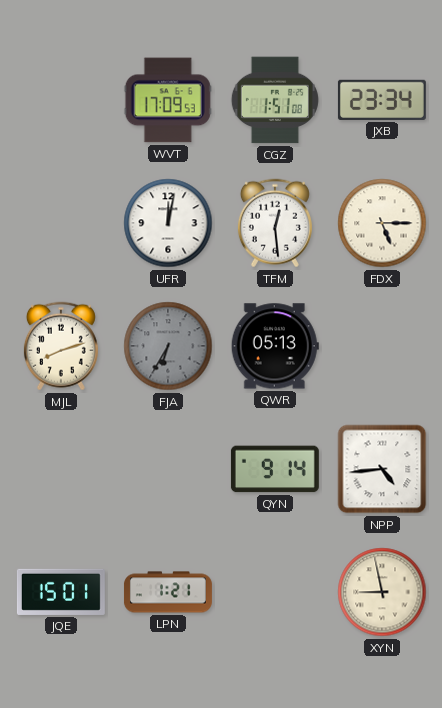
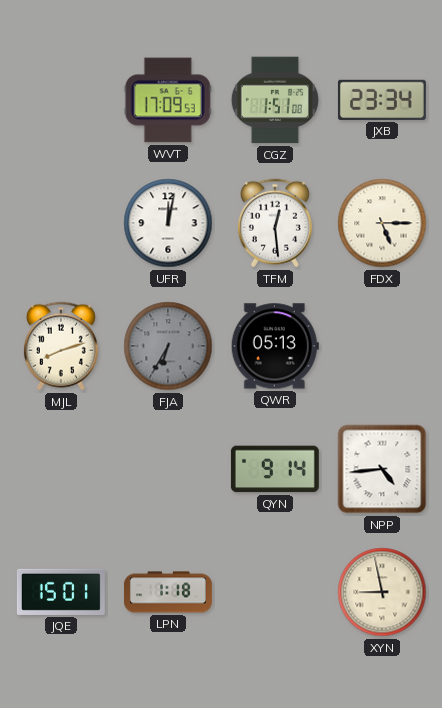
LPN: 1:21 -> 1:18 (168, 592)
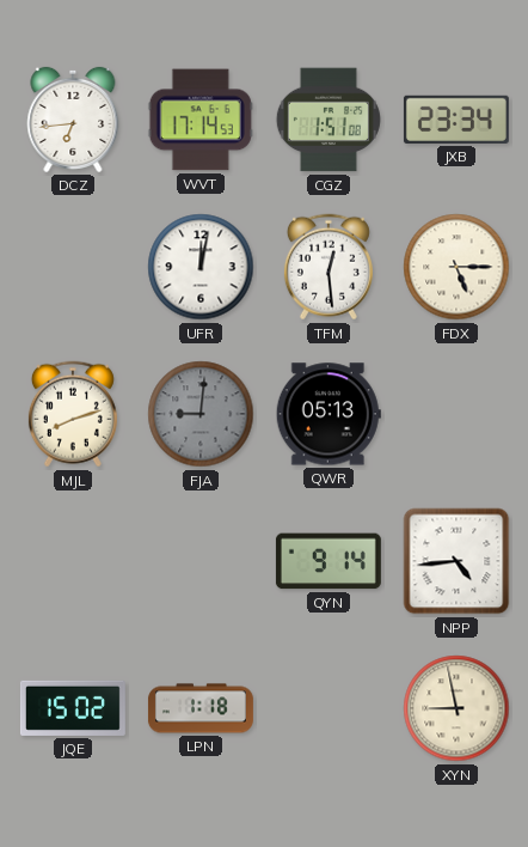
DCZ: none -> 6:44 (73, 120)
WVT: 17:09 -> 17:14 (201, 120)
FJA: 6:35 -> 9:01 (201, 414)
JQE: 15:01 -> 15:02 (73, 708)
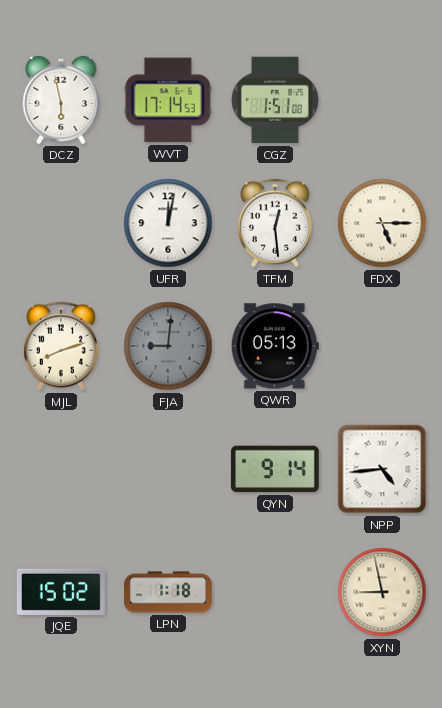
DCZ: 6:44 -> 5:58 (61, 100)
JXB: 23:34 -> none (456, 120)
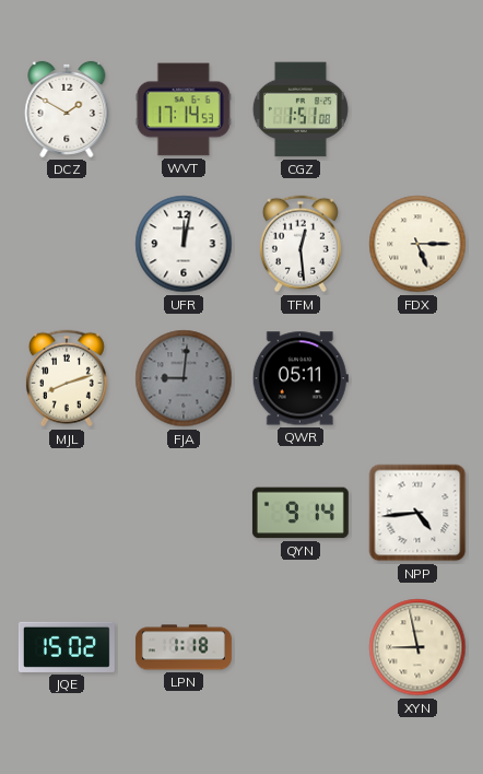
DCZ: 5:58 -> 1:50 (67, 109)
QWR: 05:13 -> 05:11 (301, 378)
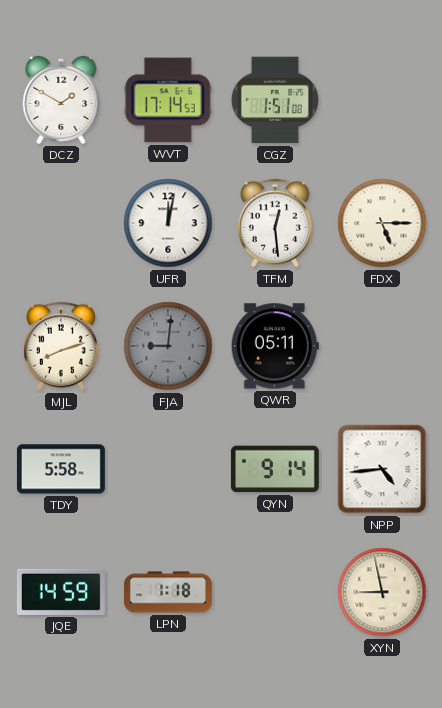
TDY: none -> 5:58 (61, 469)
JQE: 15:02 -> 14:59 (61, 592)
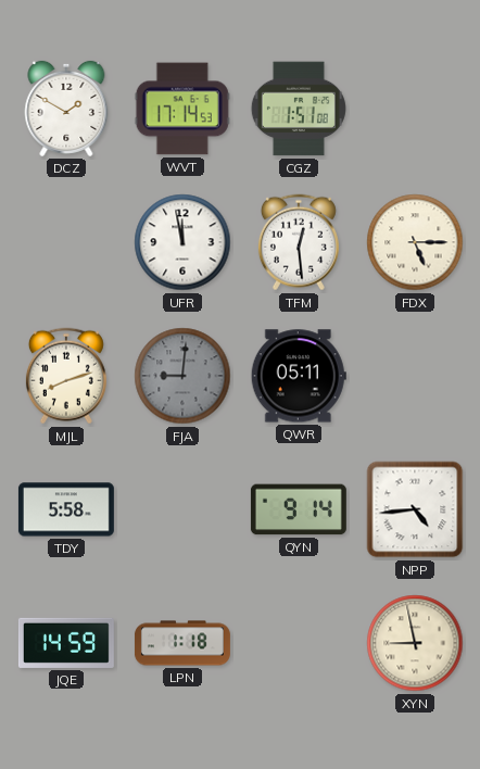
UFR: 12:02 -> 11:58 (182, 242)
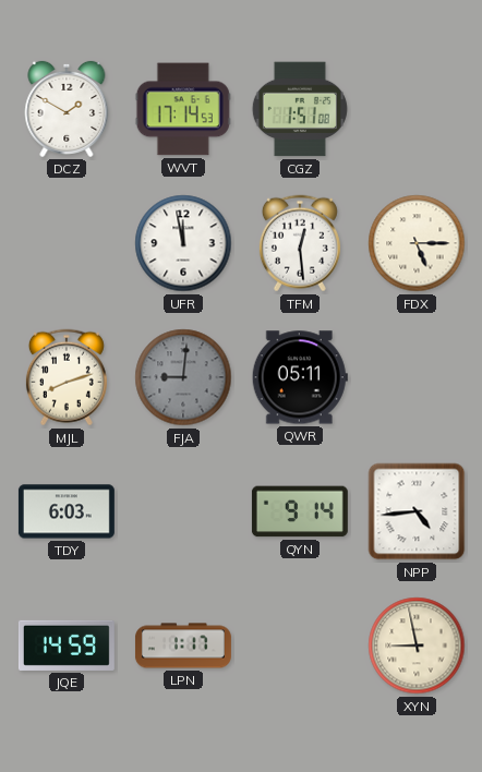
TDY: 5:58 -> 6:03 (67, 511)
LPN: 1:18 -> 1:17 (183, 646)
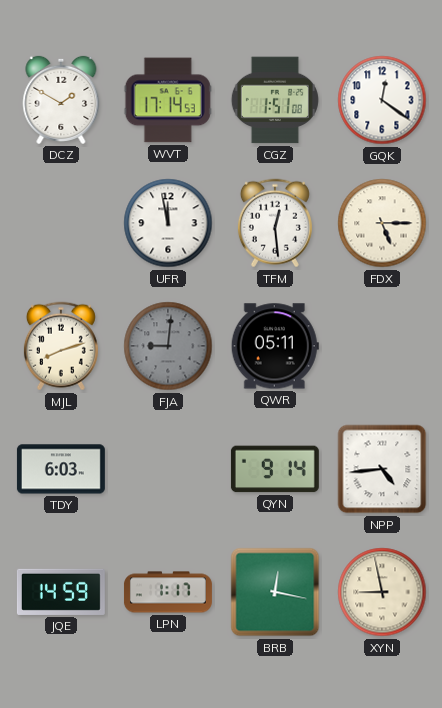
GQK: none -> 12:21 (382, 100)
BRB: none -> 12:17 (275, 592)
